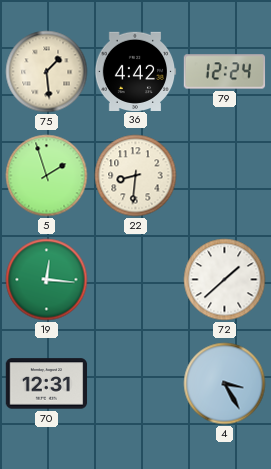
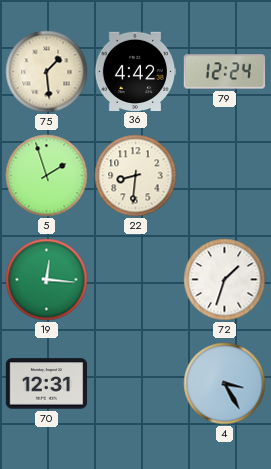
72: 1:38 -> 1:33 (225, 280)
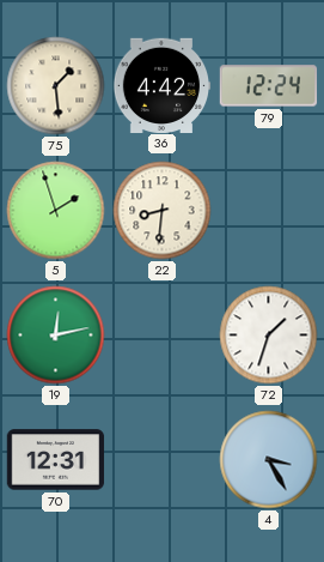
19: 12:16 -> 12:13 (56, 336)
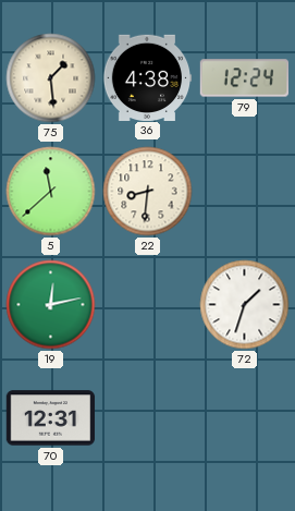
36: 4:42 -> 4:38 (147, 77)
5: 1:57 -> 11:38 (51, 192)
4: 3:25 -> none (269, 460)
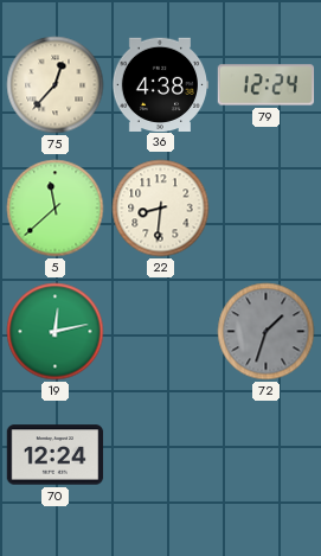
75: 1:29 -> 12:37 (56, 85)
72 dial: white -> grey (267, 332)
70: 12:31 -> 12:24 (56, 455)
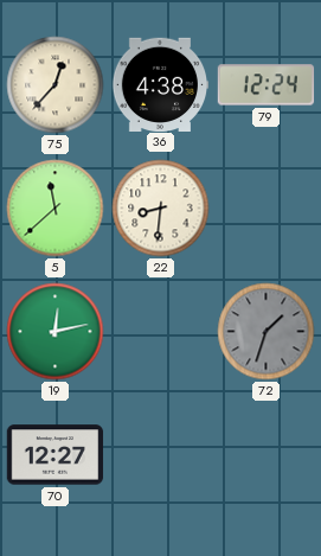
70: 12:24 -> 12:27 (56, 455)
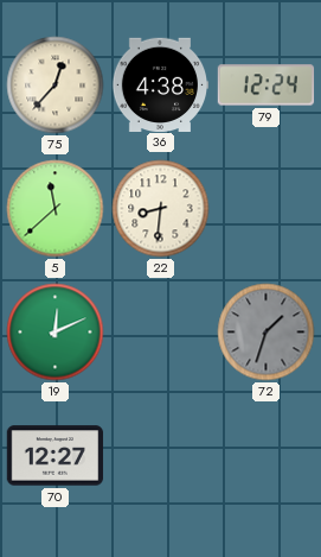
19: 12:13 -> 12:11 (56, 333)
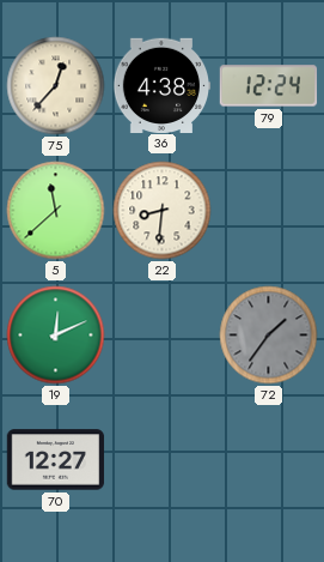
72: 1:33 -> 1:36 (269, 336)
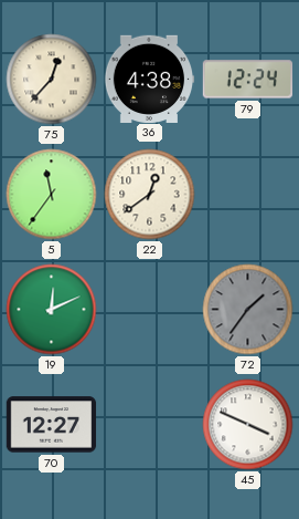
5: 11:38 -> 11:36 (52, 195)
22: 8:31 -> 12:39 (150, 195)
45: none -> 3:49 (248, 425)
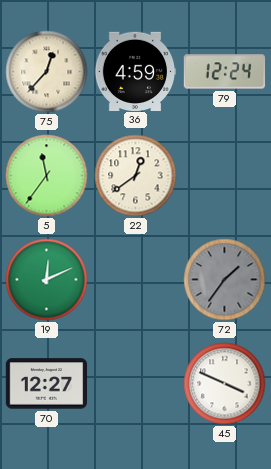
36: 4:38 -> 4:59 (135, 71)
